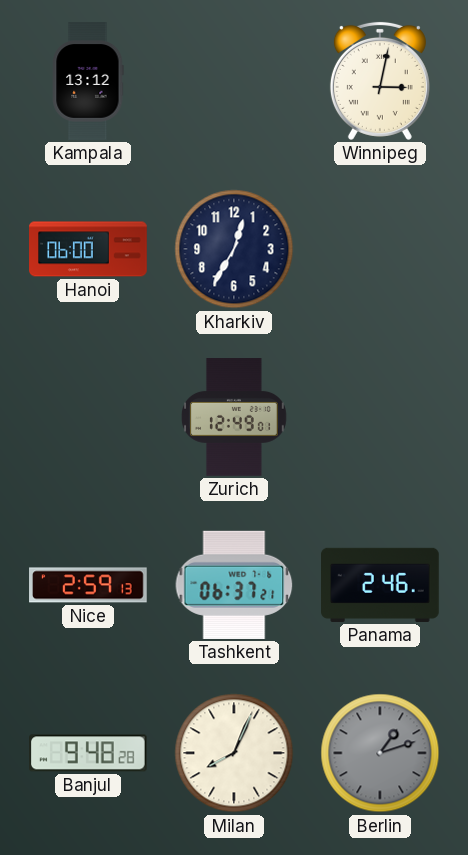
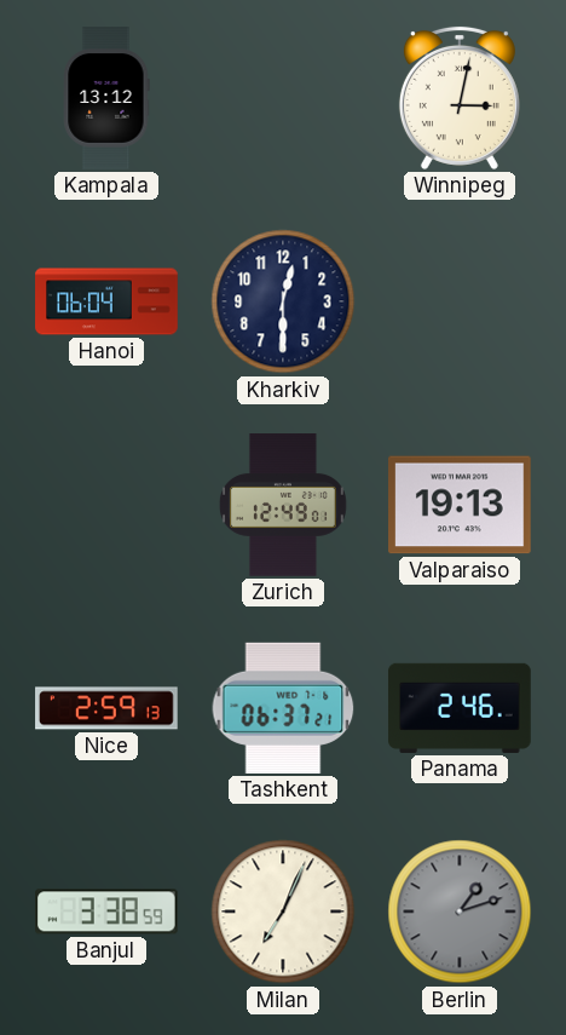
Hanoi: 06:00 -> 06:04 (106, 301)
Kharkiv: 12:35 -> 12:30 (283, 301)
Valparaiso: none -> 19:13 (461, 505)
Banjul: 9:48 -> 3:38 (108, 912)
Milan: 8:04 -> 7:04 (283, 912)
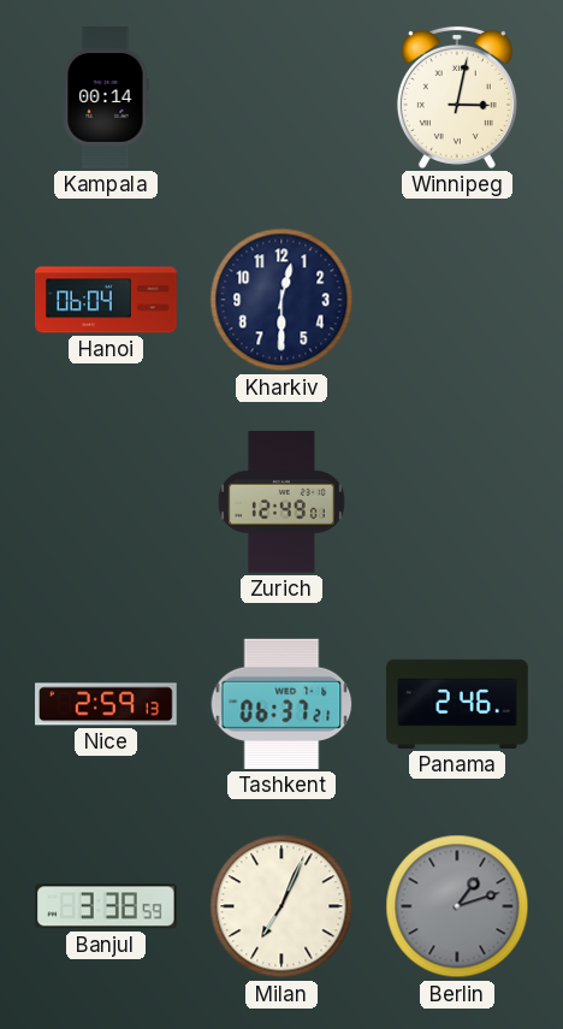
Kampala: 13:12 -> 00:14 (106, 97)
Valparaiso: 19:13 -> none (461, 505)
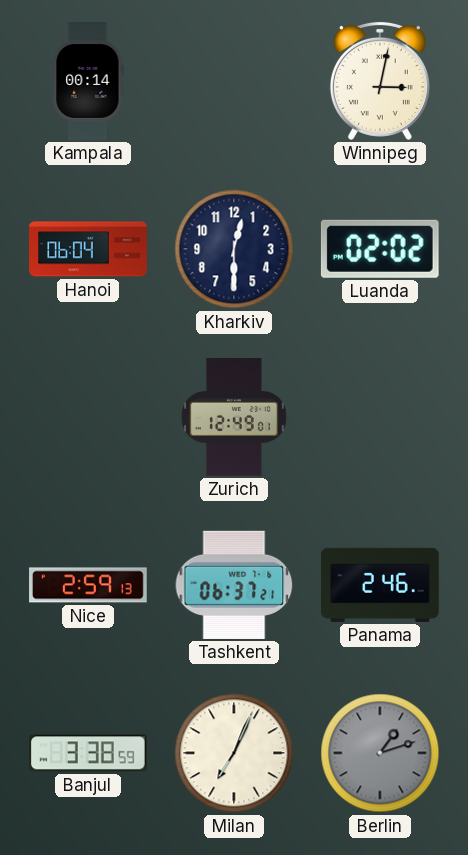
Luanda: none -> 02:02 (380, 249)
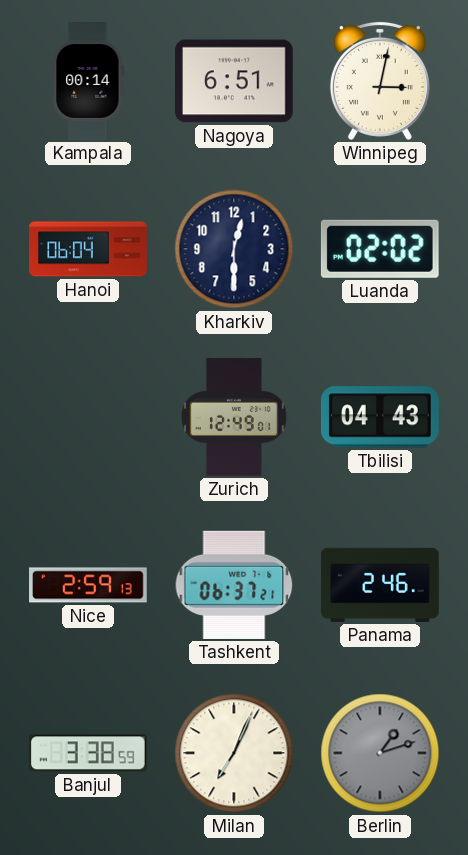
Nagoya: none -> 6:51 (235, 81)
Tbilisi: none -> 04:43 (380, 417)
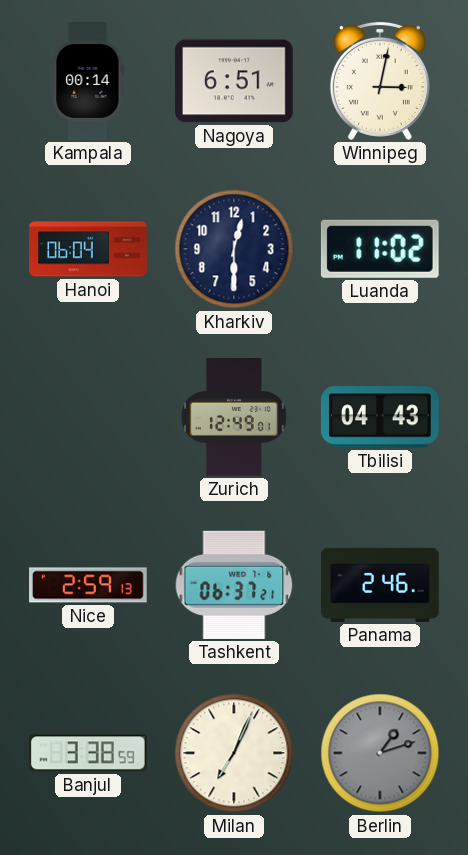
Luanda: 02:02 -> 11:02 (380, 249)
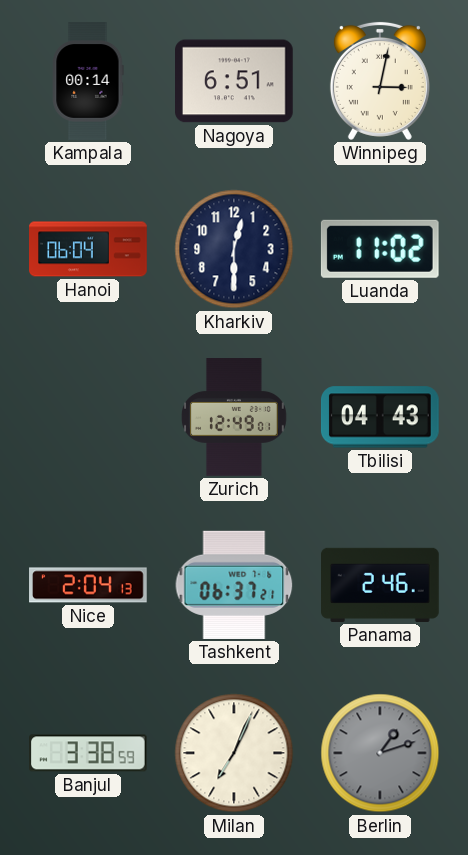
Nice: 2:59 -> 2:04 (88, 585)
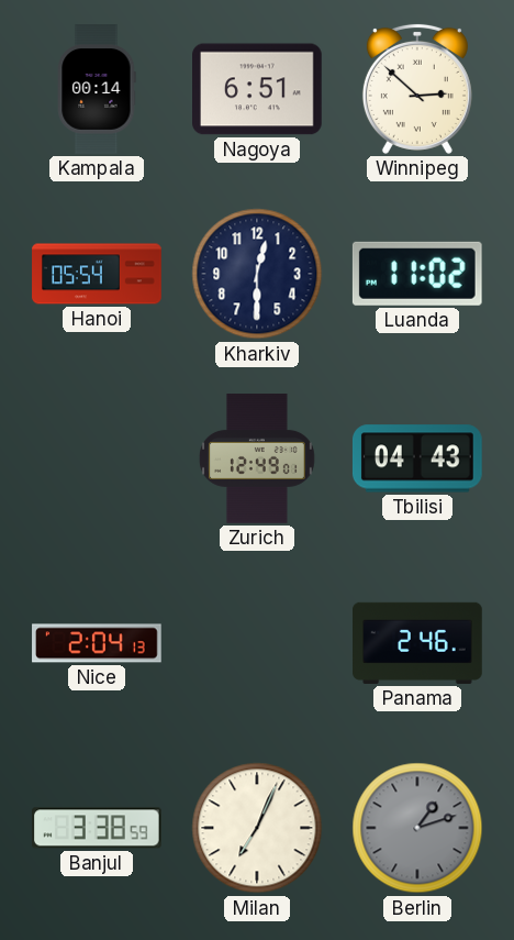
Winnipeg: 3:02 -> 2:52 (417, 89)
Hanoi: 06:04 -> 05:54 (97, 274)
Tashkent: 06:37 -> none (234, 585)
